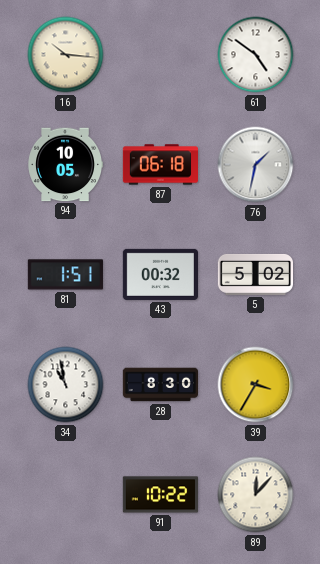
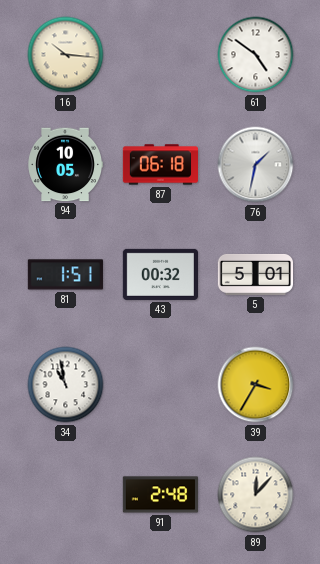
5: 5:02 -> 5:01 (255, 274)
28: 8:30 -> none (160, 385)
91: 10:22 -> 2:48 (160, 495)
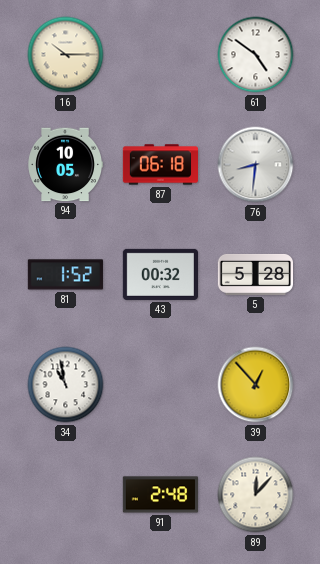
16: 10:16 -> 10:15 (66, 55)
76: 1:32 -> 8:31 (256, 165)
81: 1:51 -> 1:52 (65, 275)
5: 5:01 -> 5:28 (255, 274)
39: 3:35 -> 12:53 (256, 385)
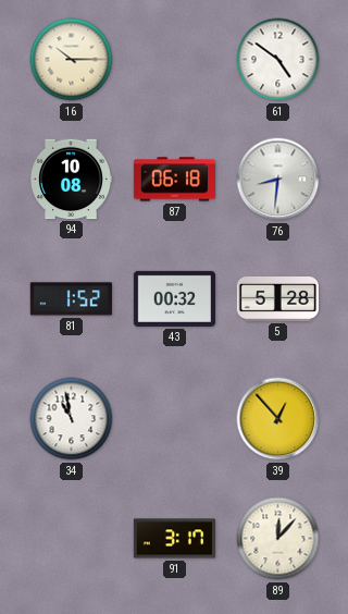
94: 10:05 -> 10:08 (71, 180)
91: 2:48 -> 3:17 (174, 539)
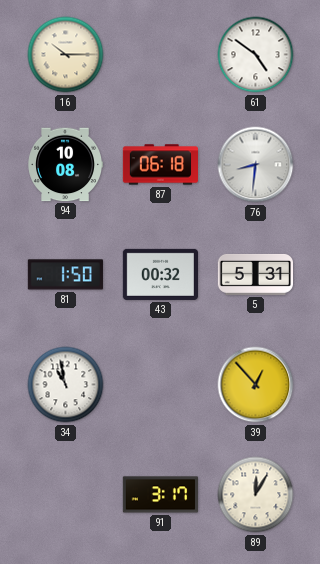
81: 1:52 -> 1:50 (65, 275)
5: 5:28 -> 5:31 (255, 274)
89: 12:07 -> 12:05 (256, 495)
